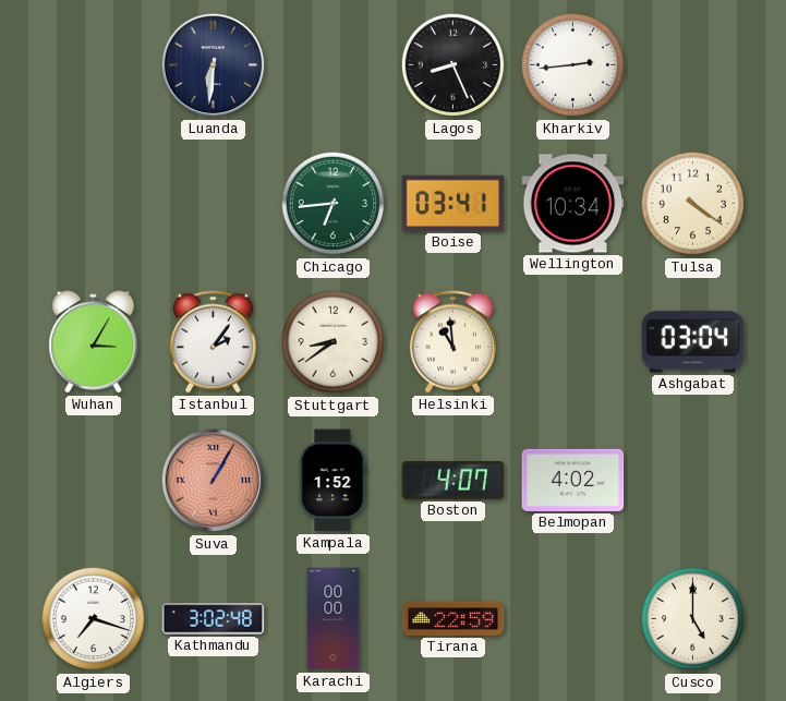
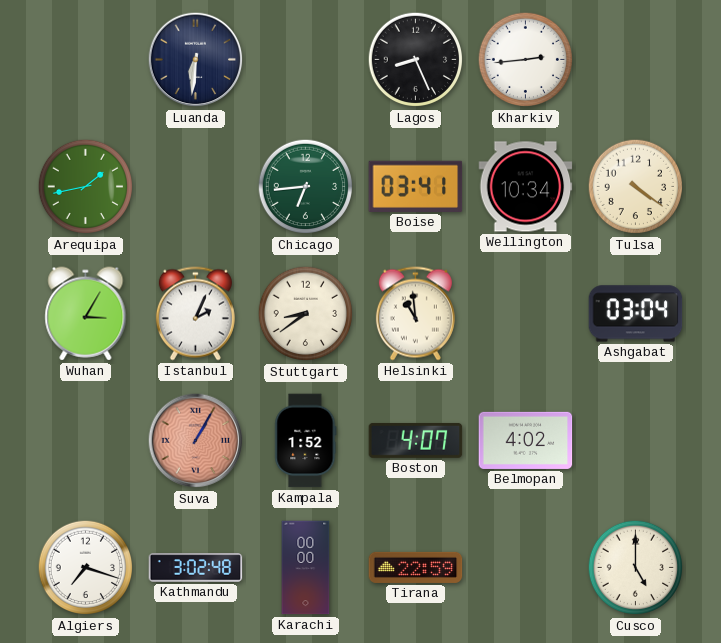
Arequipa: none -> 1:43 (86, 187)
Istanbul: 2:06 -> 2:04 (195, 314)
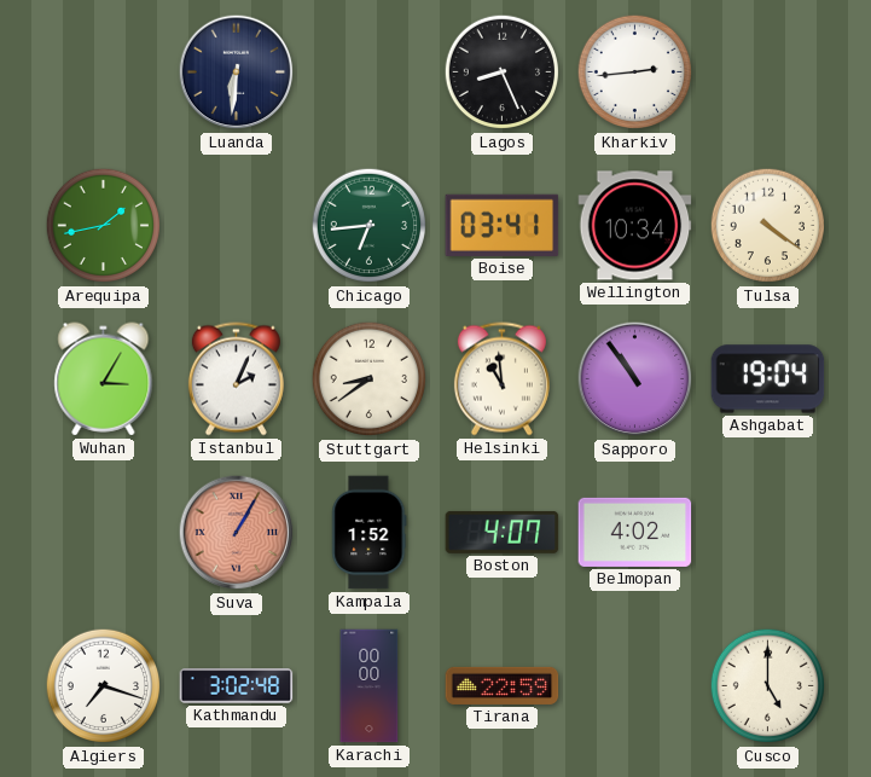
Sapporo: none -> 10:54 (635, 379)
Ashgabat: 03:04 -> 19:04 (768, 379)
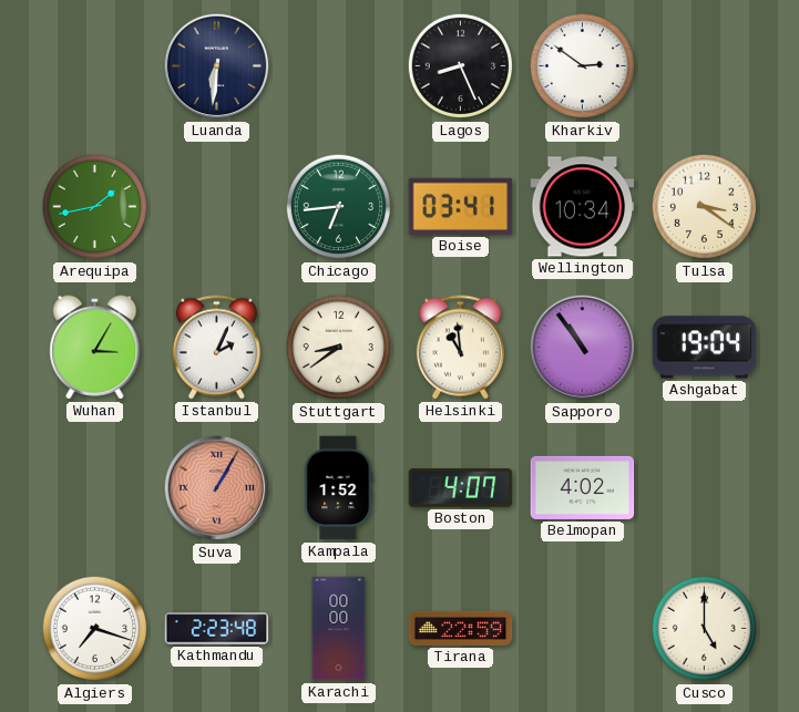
Kharkiv: 2:44 -> 2:51 (583, 66)
Tulsa: 4:21 -> 3:21 (705, 207)
Kathmandu: 3:02 -> 2:23 (217, 629)
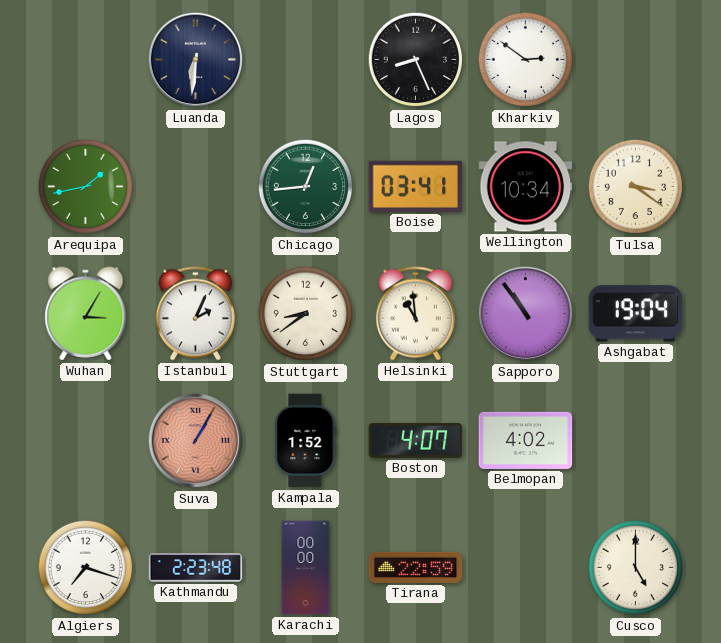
Chicago: 6:44 -> 12:44 (306, 187)
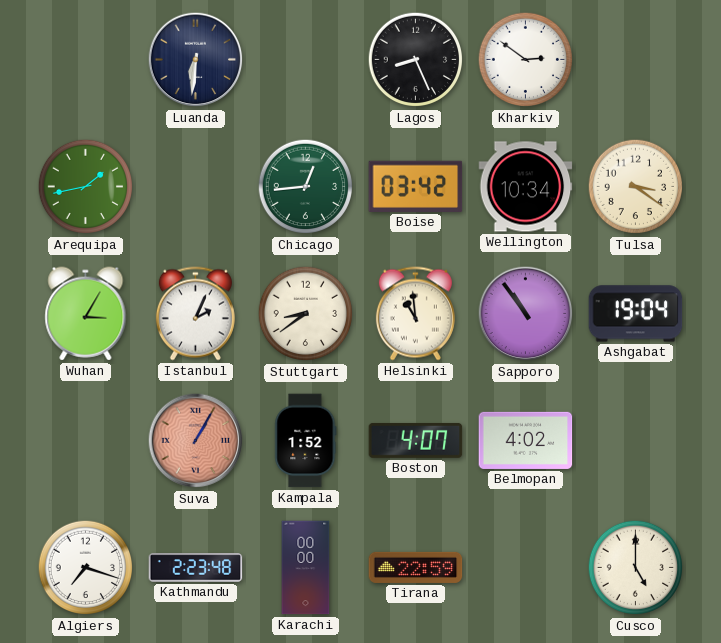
Boise: 03:41 -> 03:42 (416, 186)
